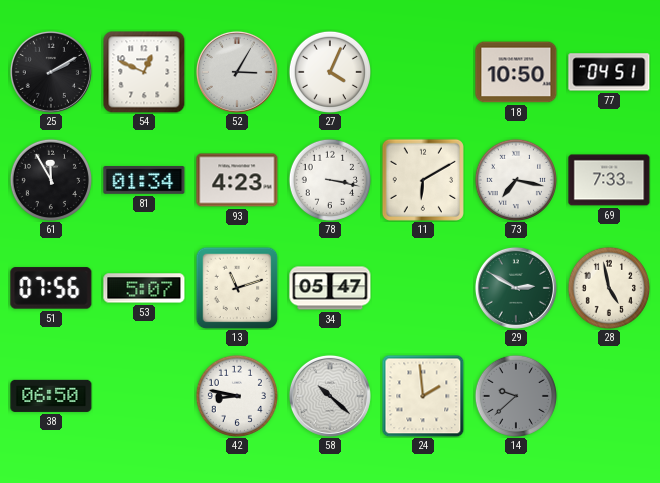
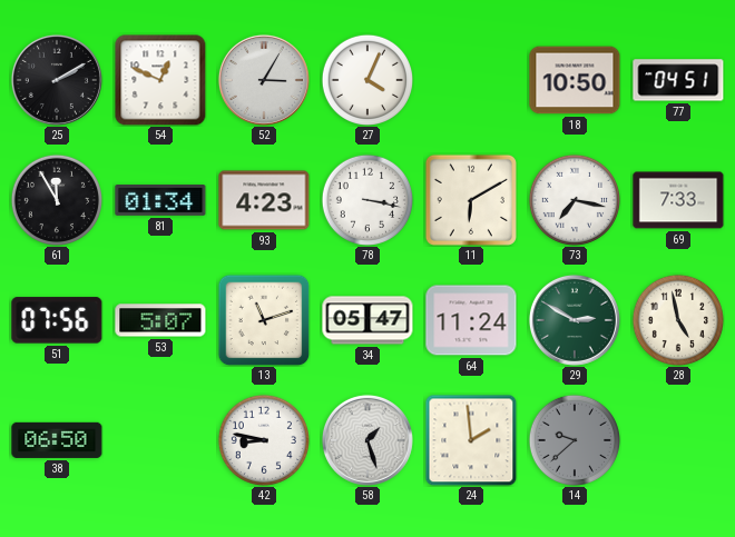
64: none -> 11:24 (471, 320)
58: 10:22 -> 1:27 (367, 440)
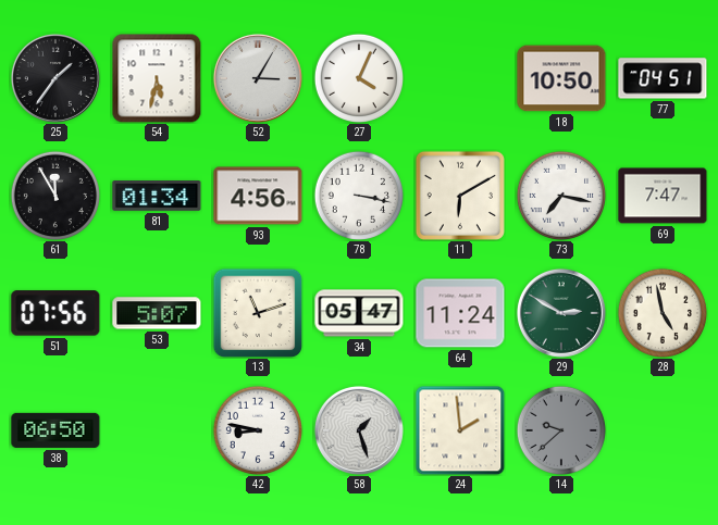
25: 2:10 -> 1:36 (55, 78)
54: 12:49 -> 5:32 (157, 78)
93: 4:23 -> 4:56 (258, 196)
69: 7:33 -> 7:47 (663, 196)
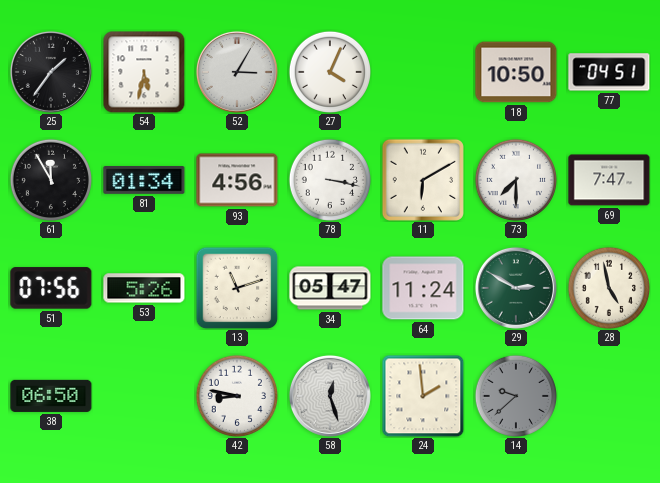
73: 7:17 -> 7:30 (515, 179)
53: 5:07 -> 5:26 (144, 288)
58: 1:27 -> 12:27 (330, 396)
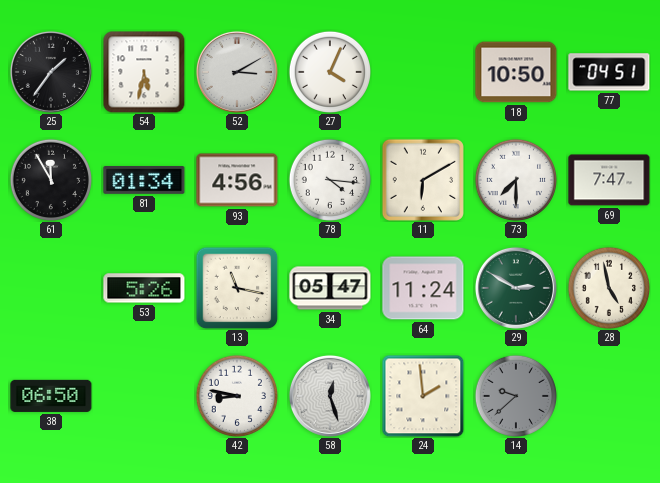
52: 3:05 -> 3:10 (237, 72)
78: 3:17 -> 4:16 (329, 179)
51: 07:56 -> none (51, 288)
13: 11:12 -> 11:17 (237, 288)
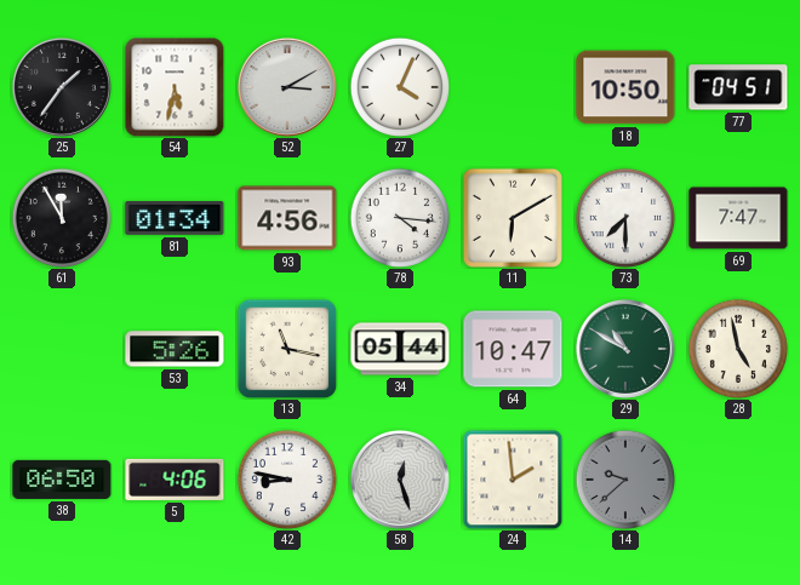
34: 05:47 -> 05:44 (400, 349)
64: 11:24 -> 10:47 (513, 349)
29: 2:50 -> 10:50 (625, 349)
5: none -> 4:06 (175, 480)
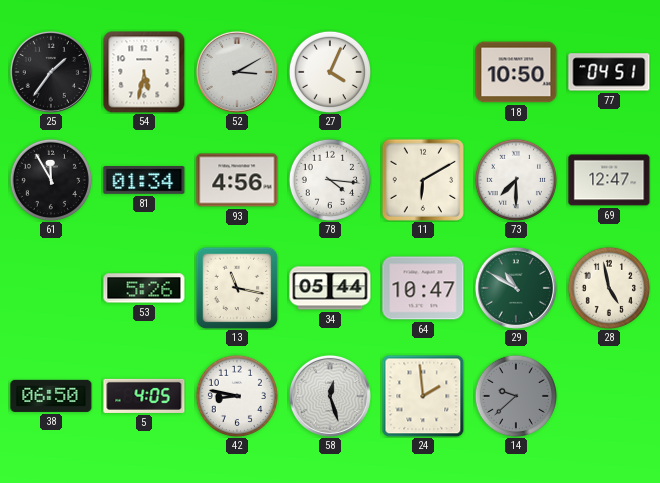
69: 7:47 -> 12:47 (609, 180)
5: 4:06 -> 4:05 (144, 396)
